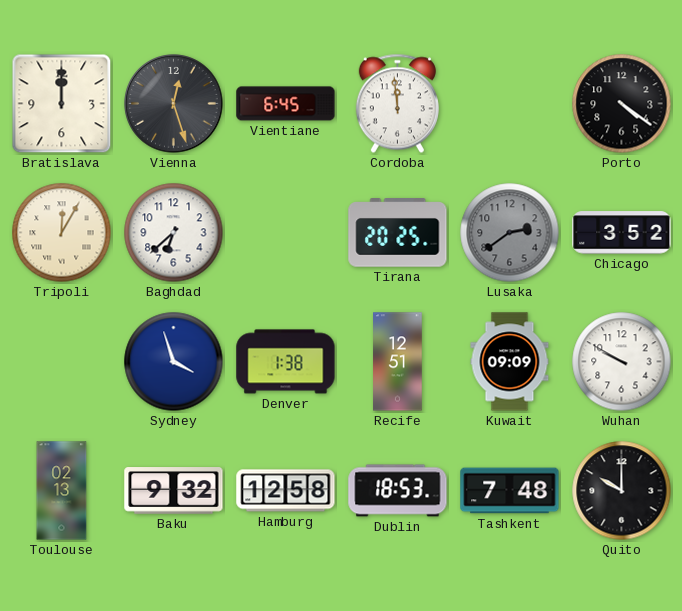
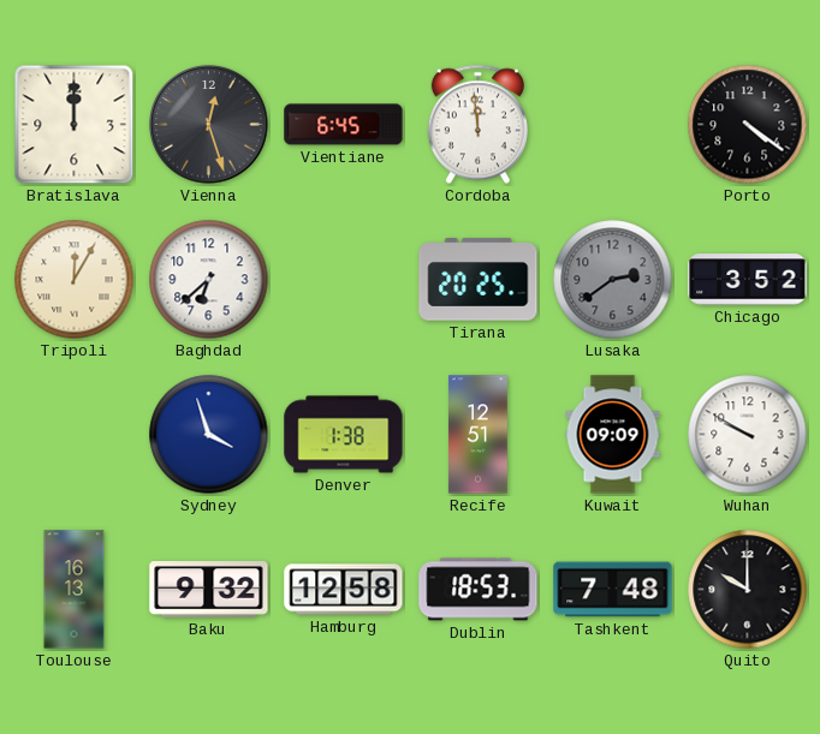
Toulouse: 02:13 -> 16:13 (75, 590)
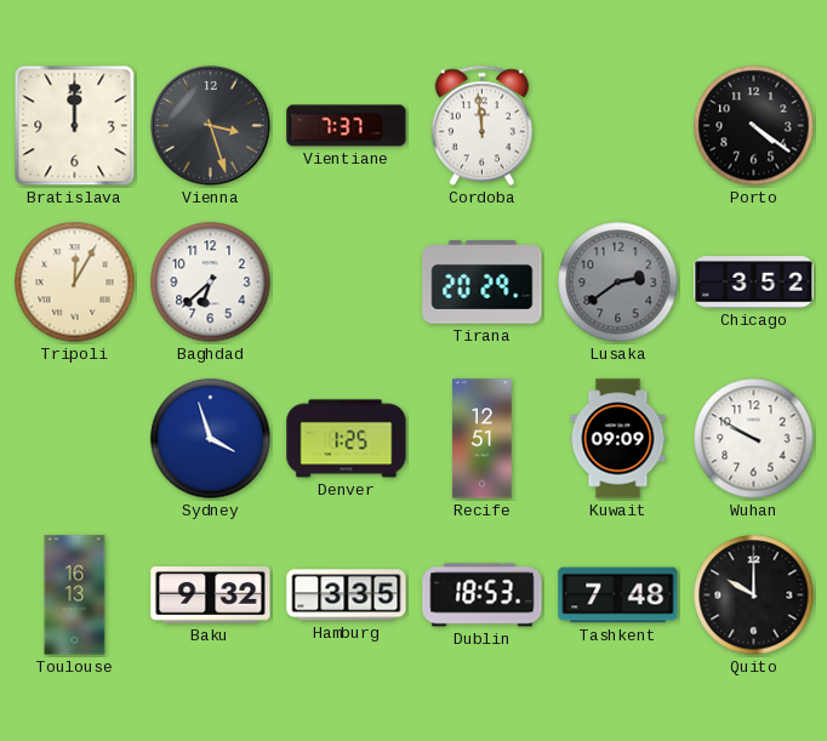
Vienna: 12:27 -> 3:27 (211, 126)
Vientiane: 6:45 -> 7:37 (347, 126)
Tirana: 20:25 -> 20:29 (483, 283)
Denver: 1:38 -> 1:25 (347, 439)
Hamburg: 12:58 -> 3:35 (347, 595)
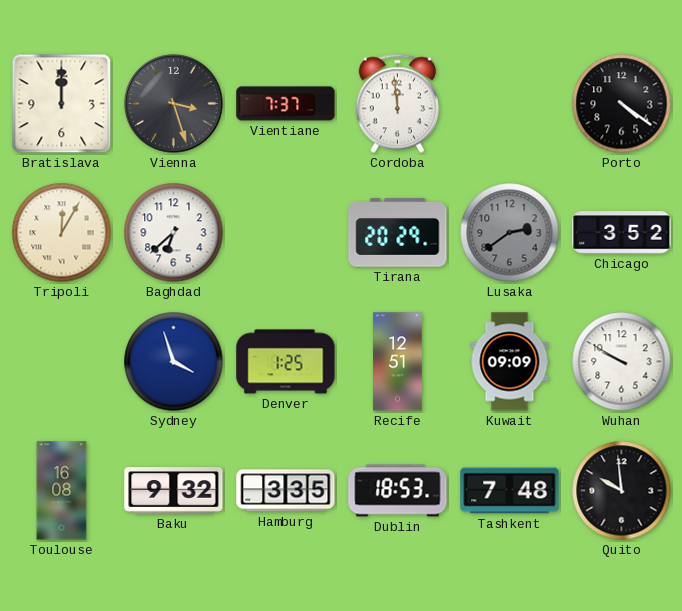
Toulouse: 16:13 -> 16:08 (62, 491)
Quito: 10:00 -> 9:59 (622, 491)
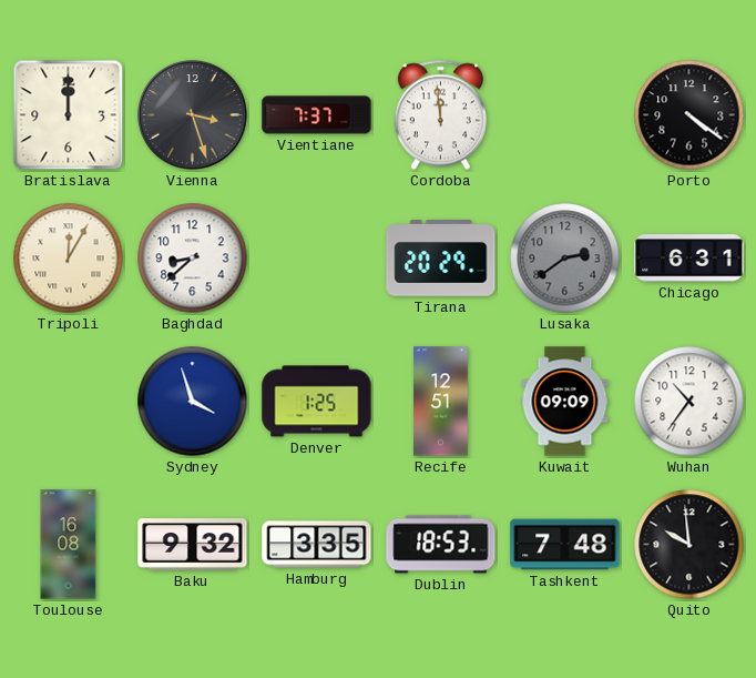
Baghdad: 6:38 -> 8:38 (193, 259)
Chicago: 3:52 -> 6:31 (689, 259)
Wuhan: 9:50 -> 10:36 (689, 402)
